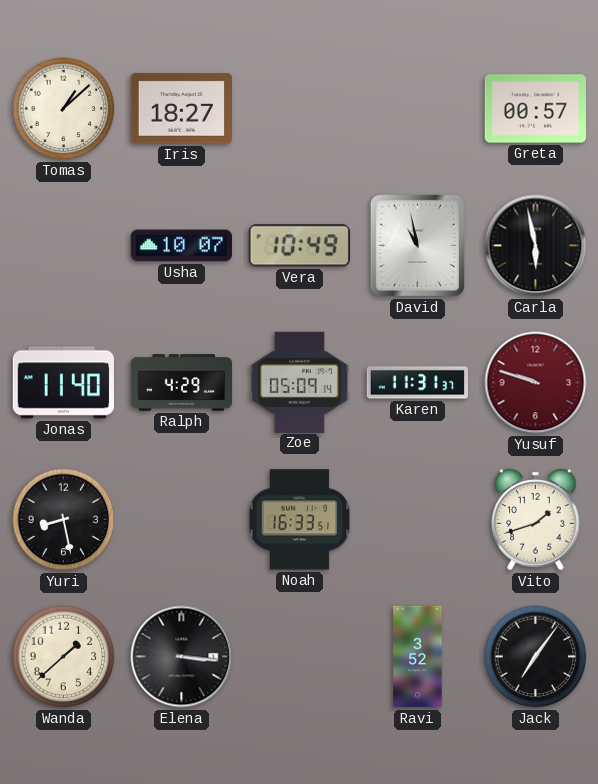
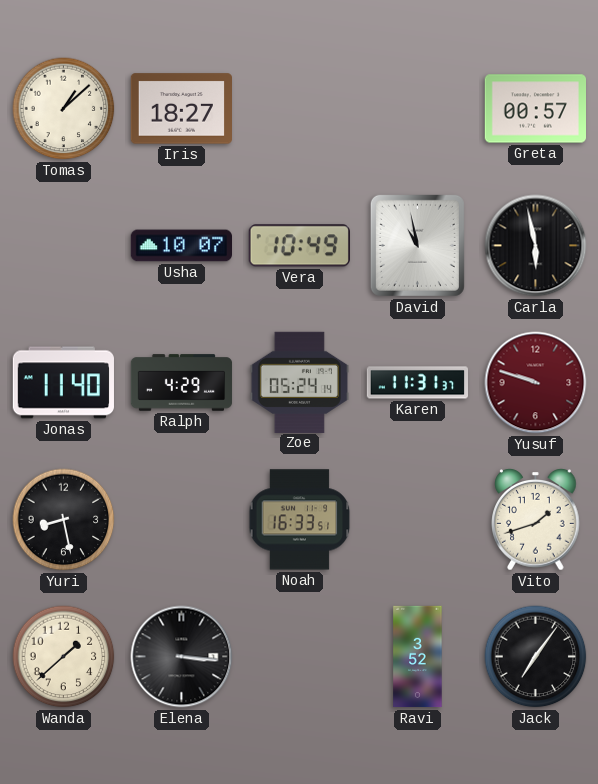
Zoe: 05:09 -> 05:24 (299, 382)
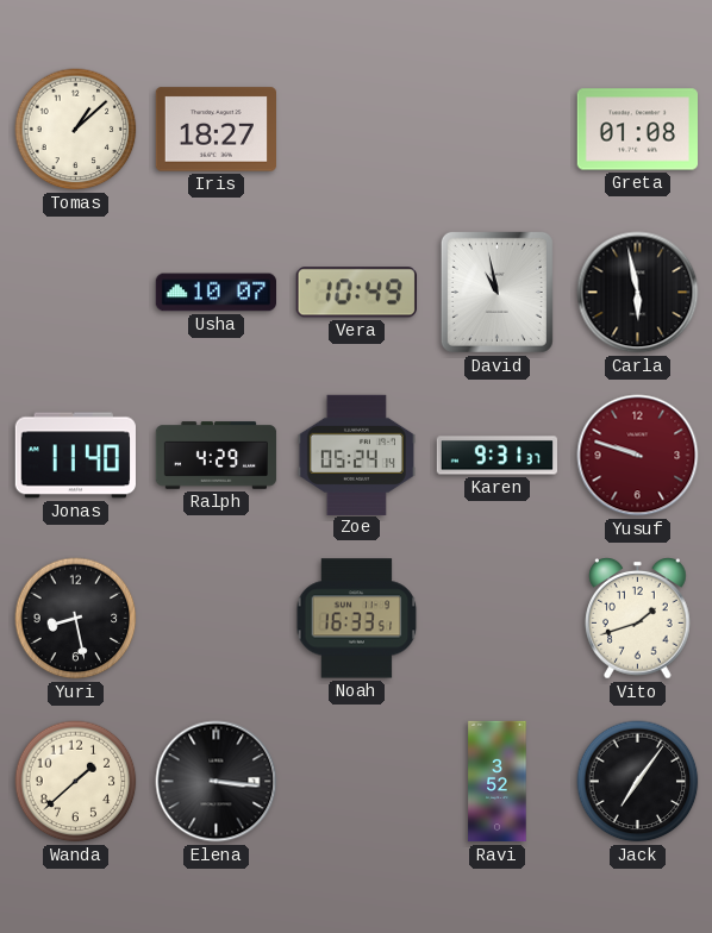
Greta: 00:57 -> 01:08 (637, 130)
Karen: 11:31 -> 9:31 (496, 456)
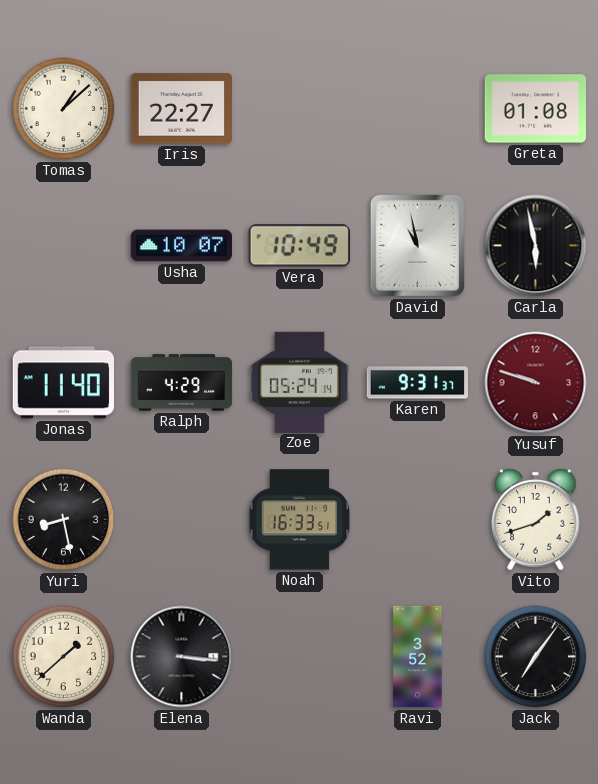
Iris: 18:27 -> 22:27 (181, 109)
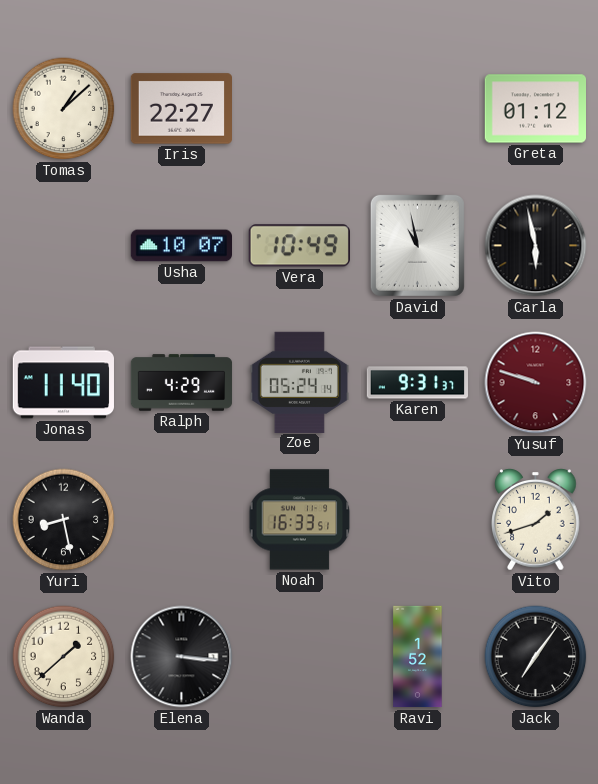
Greta: 01:08 -> 01:12 (535, 109)
Ravi: 3:52 -> 1:52 (418, 657)
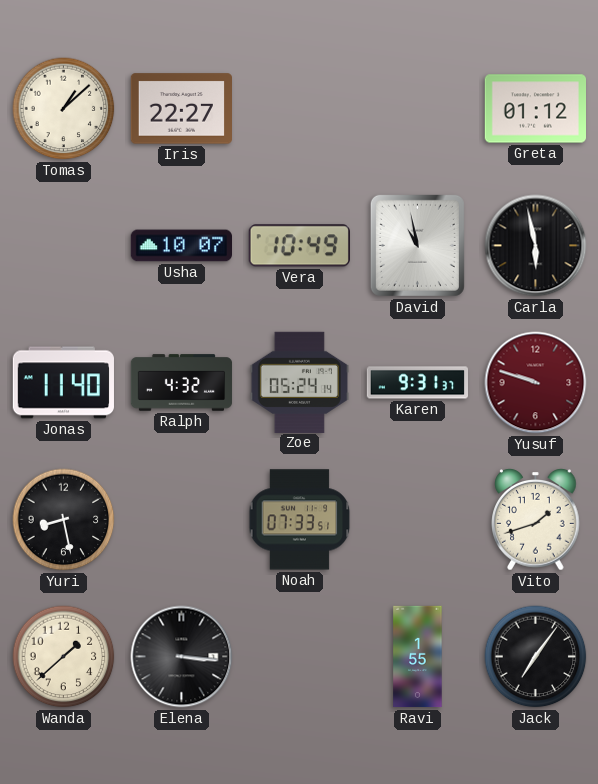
Ralph: 4:29 -> 4:32 (182, 383)
Noah: 16:33 -> 07:33 (300, 520)
Ravi: 1:52 -> 1:55 (418, 657)
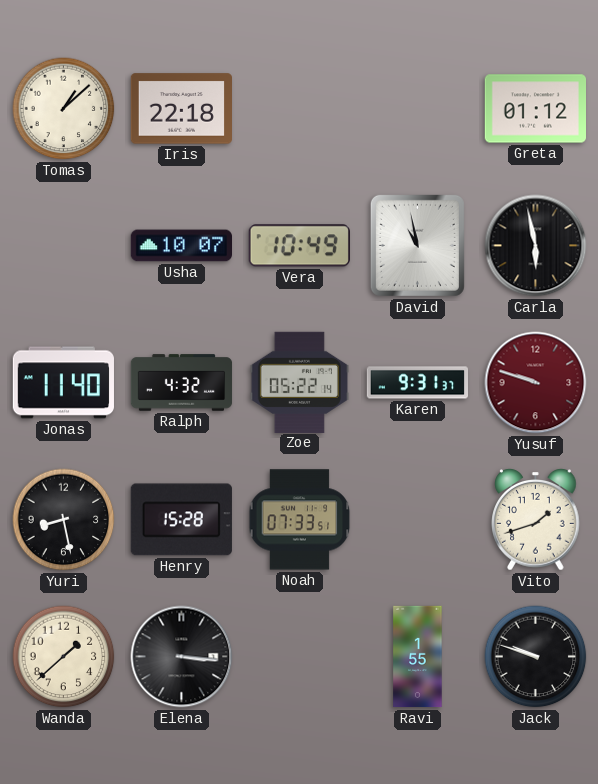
Iris: 22:27 -> 22:18 (181, 109)
Zoe: 05:24 -> 05:22 (299, 382)
Henry: none -> 15:28 (181, 520)
Jack: 7:06 -> 9:48 (536, 657)
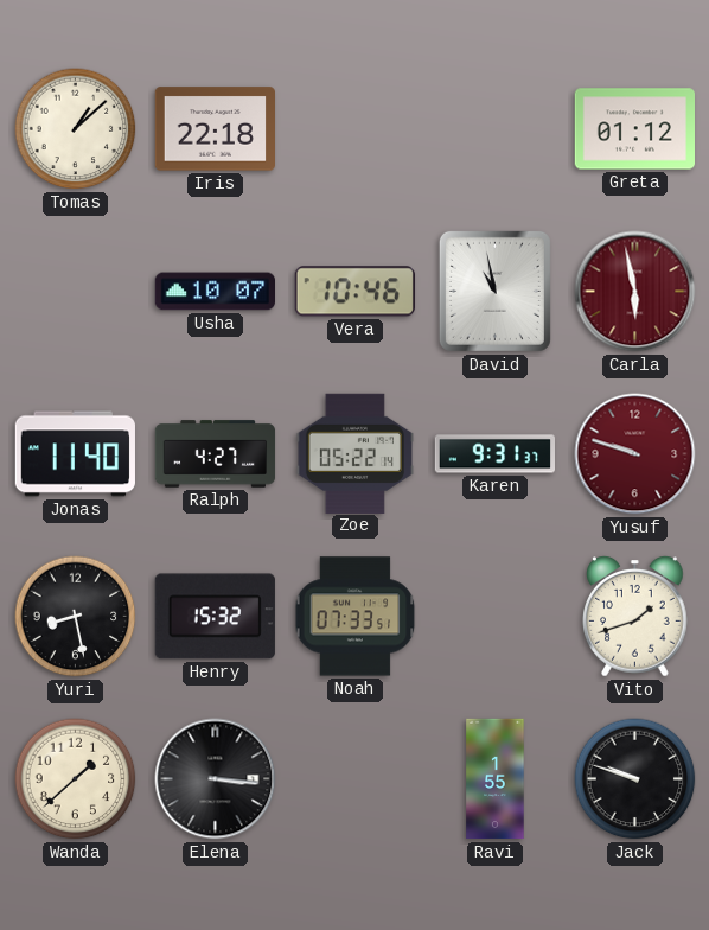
Vera: 10:49 -> 10:46 (354, 292)
Carla dial: black -> burgundy (635, 292)
Ralph: 4:32 -> 4:27 (216, 454)
Henry: 15:28 -> 15:32 (215, 617)
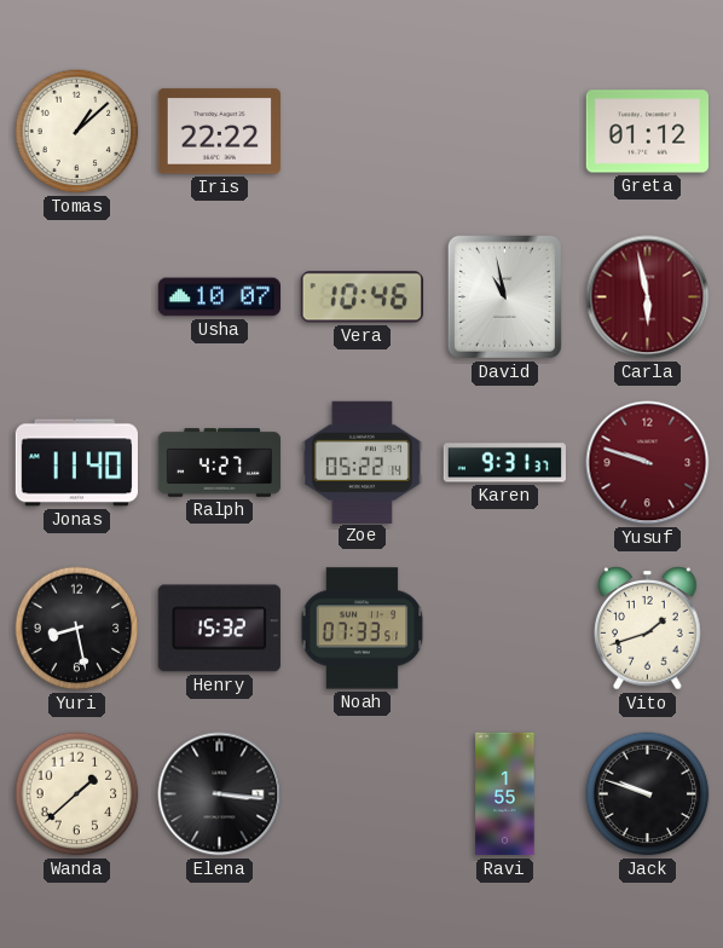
Iris: 22:18 -> 22:22 (219, 132)
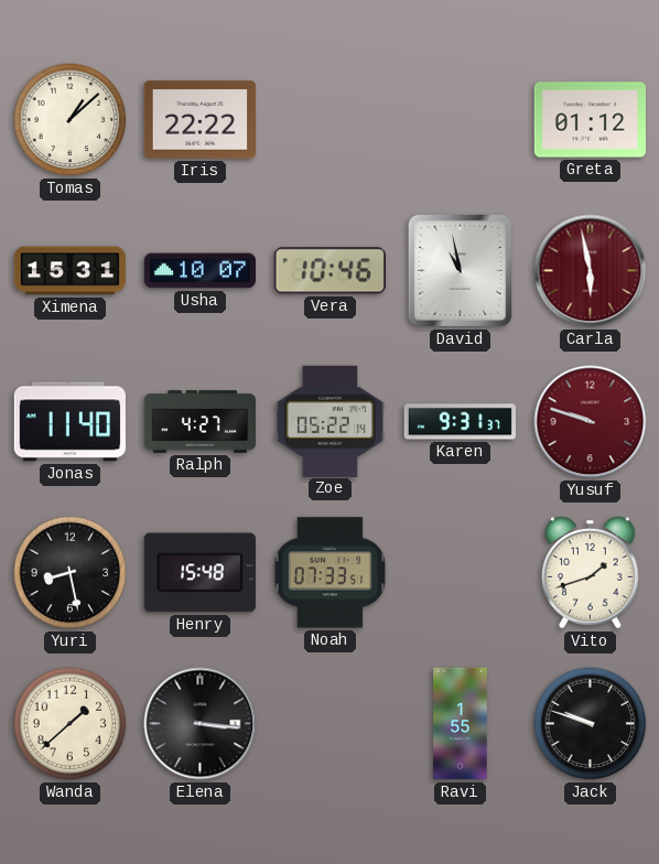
Ximena: none -> 15:31 (69, 271)
Henry: 15:32 -> 15:48 (199, 573)
